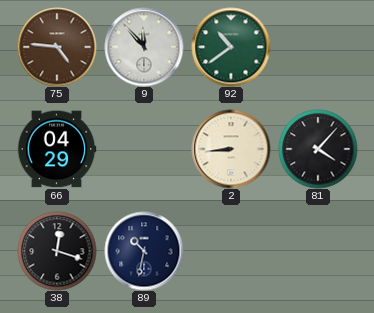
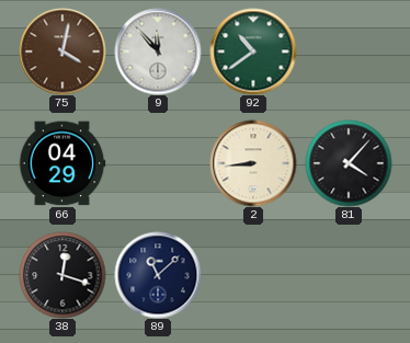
75: 4:46 -> 4:02 (62, 52)
89: 10:32 -> 11:08 (158, 275)
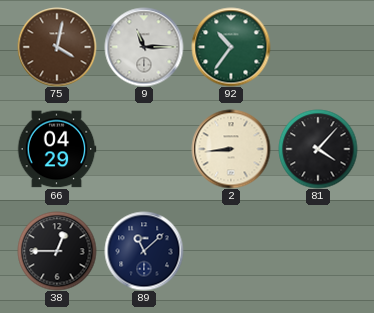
9: 11:53 -> 11:15 (144, 47)
92: 10:39 -> 10:36 (231, 47)
38: 12:18 -> 12:45 (57, 251)
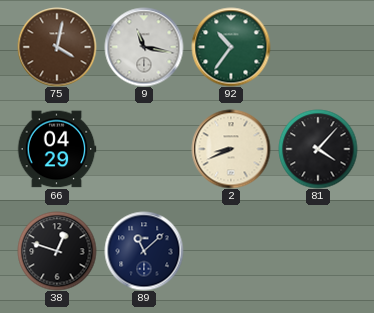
9: 11:15 -> 11:17 (144, 47)
2: 8:44 -> 8:41 (231, 149)
38: 12:45 -> 12:48 (57, 251)
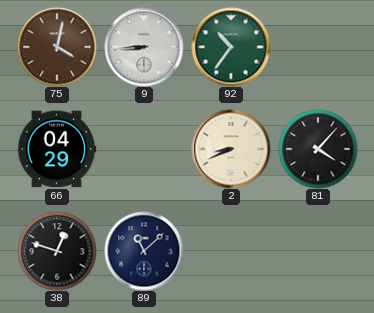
9: 11:17 -> 8:44 (144, 47)
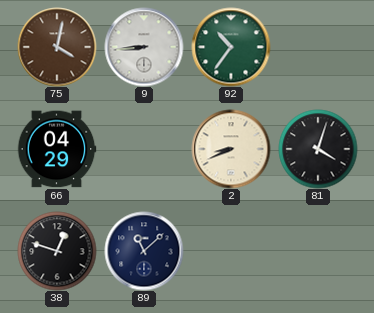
81: 4:07 -> 4:03 (318, 149)
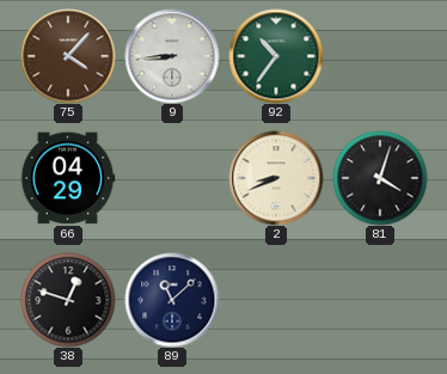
75: 4:02 -> 4:07 (68, 56)
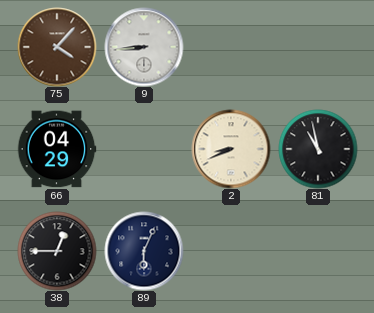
92: 10:36 -> none (276, 56)
81: 4:03 -> 10:58 (318, 149)
38: 12:48 -> 12:45 (57, 251)
89: 11:08 -> 6:04 (144, 251)
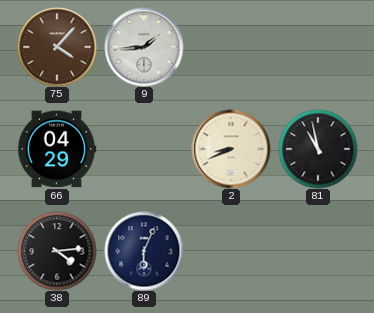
9: 8:44 -> 1:44 (144, 47)
38: 12:45 -> 4:14 (57, 251)
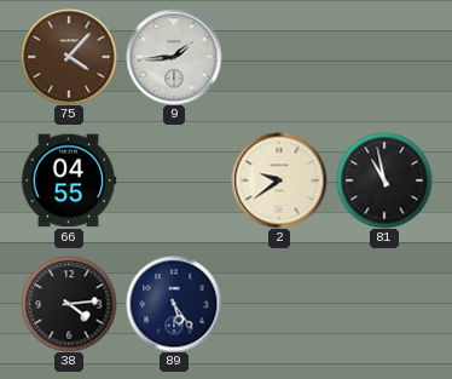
66: 04:29 -> 04:55 (69, 180)
2: 8:41 -> 9:39 (279, 180)
89: 6:04 -> 5:24 (174, 304)
